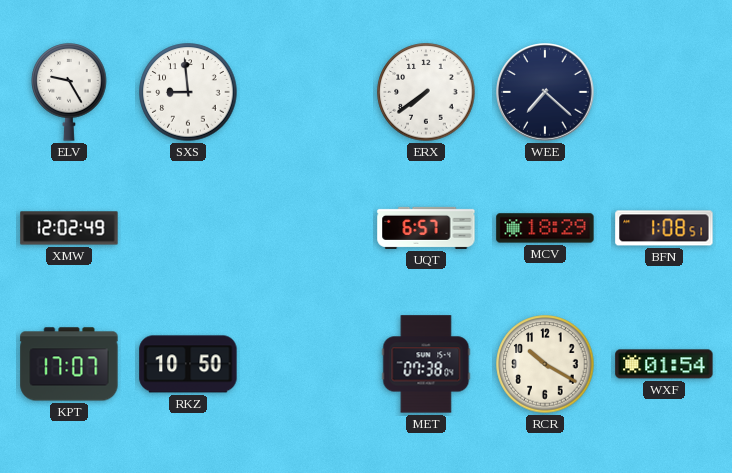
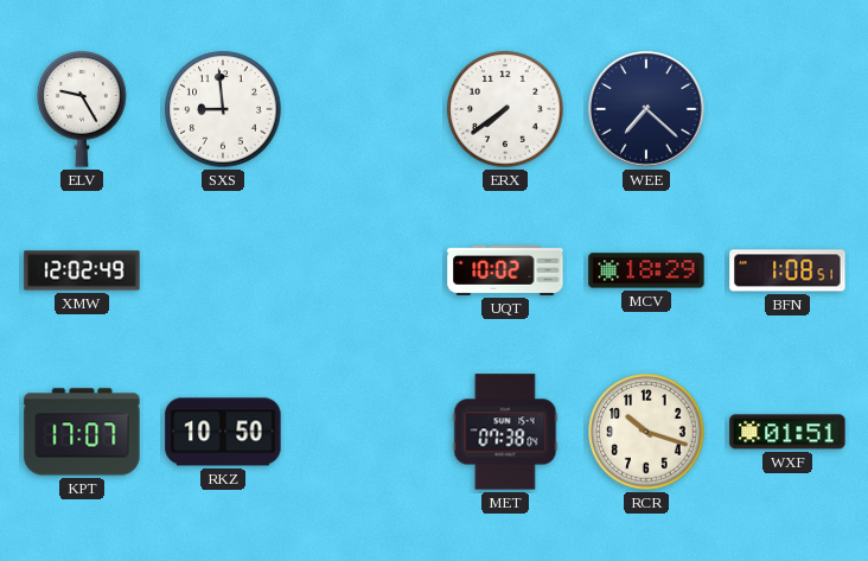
UQT: 6:57 -> 10:02 (505, 270)
RCR: 10:20 -> 10:18 (646, 432)
WXF: 01:54 -> 01:51 (787, 432)
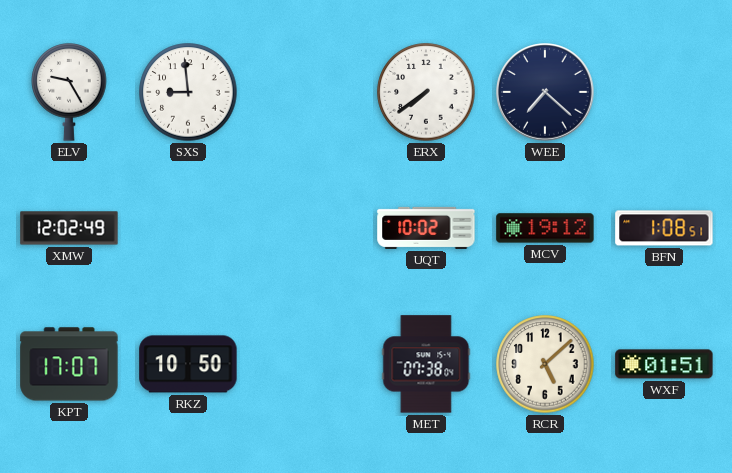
MCV: 18:29 -> 19:12 (545, 228)
RCR: 10:18 -> 5:08 (545, 364)
